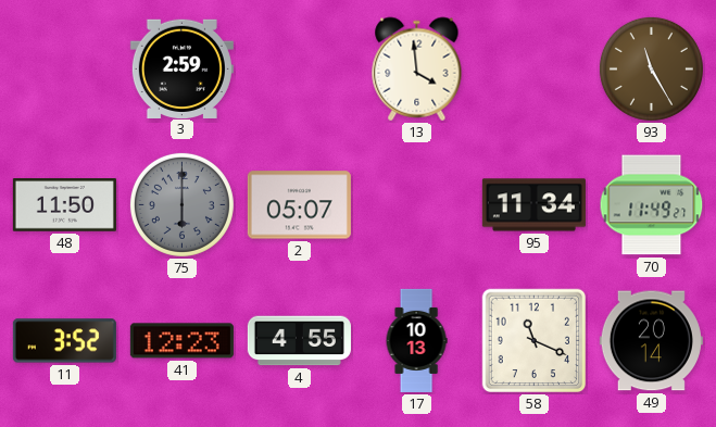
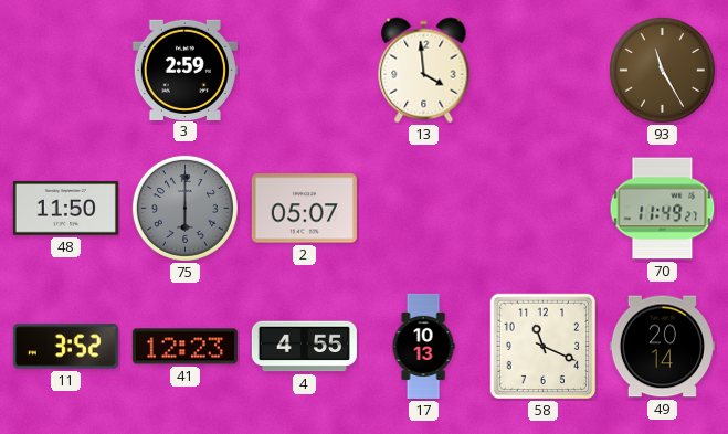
95: 11:34 -> none (533, 205)
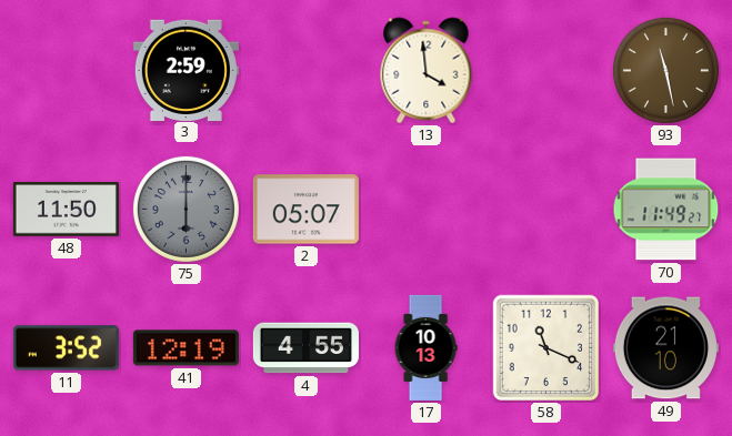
93: 11:25 -> 11:28 (665, 70)
41: 12:23 -> 12:19 (185, 348)
49: 20:14 -> 21:10 (665, 348)
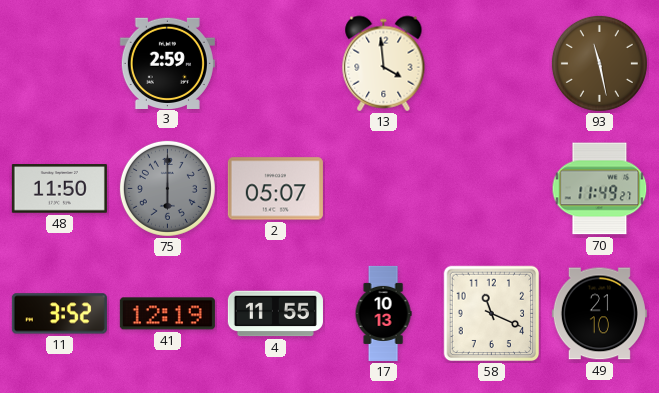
4: 4:55 -> 11:55 (275, 314)
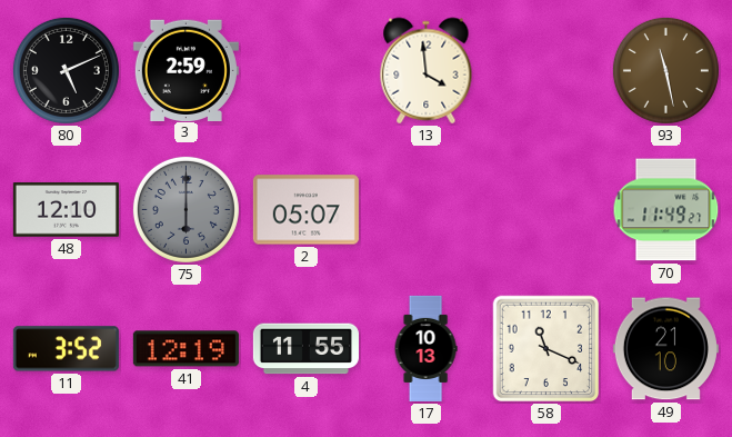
80: none -> 5:11 (66, 70)
48: 11:50 -> 12:10 (66, 210)
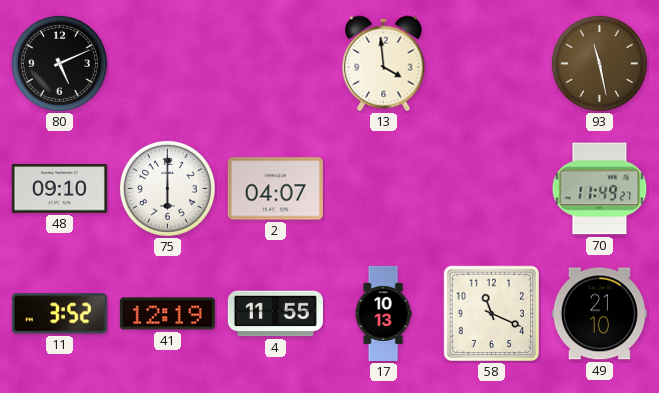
3: 2:59 -> none (185, 70)
48: 12:10 -> 09:10 (59, 189)
75 dial: grey -> white (167, 188)
2: 05:07 -> 04:07 (275, 189)
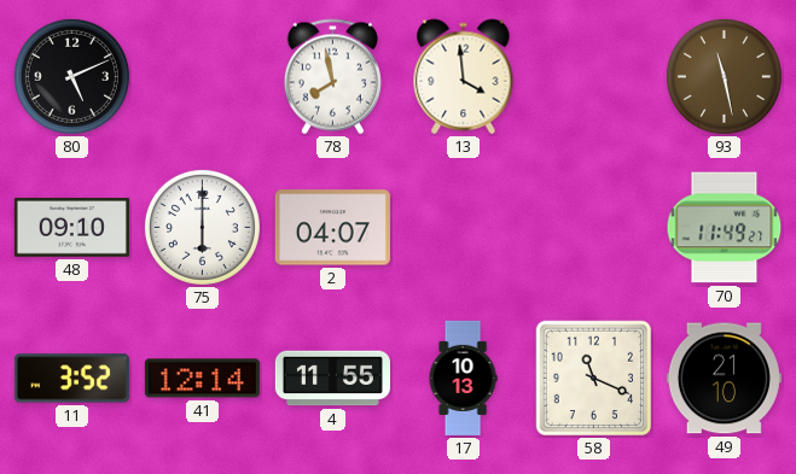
78: none -> 7:58 (332, 77)
41: 12:19 -> 12:14 (202, 379)
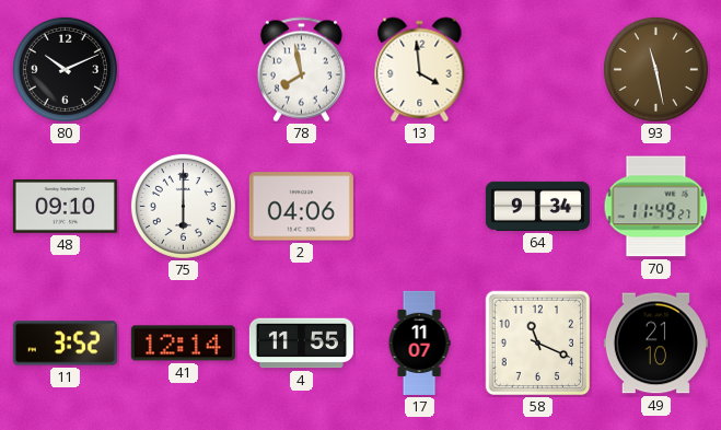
80: 5:11 -> 10:11 (65, 69)
2: 04:07 -> 04:06 (301, 207)
64: none -> 9:34 (537, 206)
17: 10:13 -> 11:07 (419, 342)
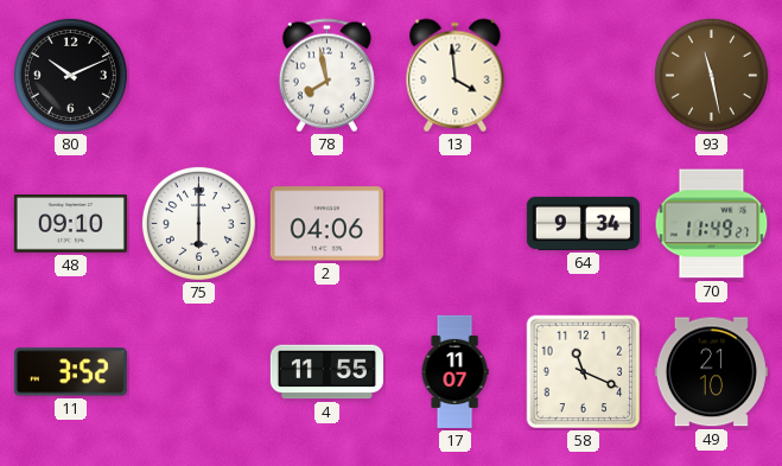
41: 12:14 -> none (183, 344)
